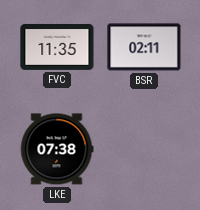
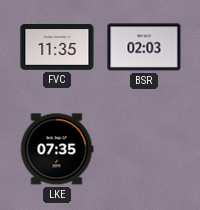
BSR: 02:11 -> 02:03 (144, 47)
LKE: 07:38 -> 07:35 (57, 149)
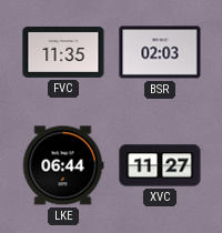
LKE: 07:35 -> 06:44 (63, 165)
XVC: none -> 11:27 (160, 165)
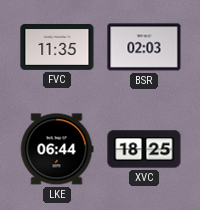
XVC: 11:27 -> 18:25 (144, 149)
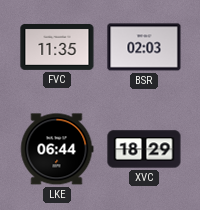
XVC: 18:25 -> 18:29 (144, 149)
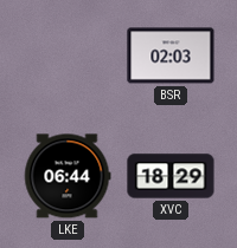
FVC: 11:35 -> none (57, 47)
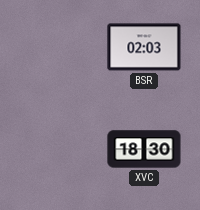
LKE: 06:44 -> none (68, 176)
XVC: 18:29 -> 18:30 (144, 149)
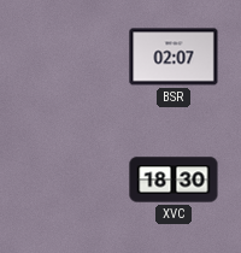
BSR: 02:03 -> 02:07 (174, 57)
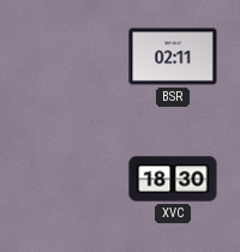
BSR: 02:07 -> 02:11 (173, 56)
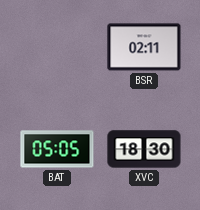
BAT: none -> 05:05 (57, 149)
